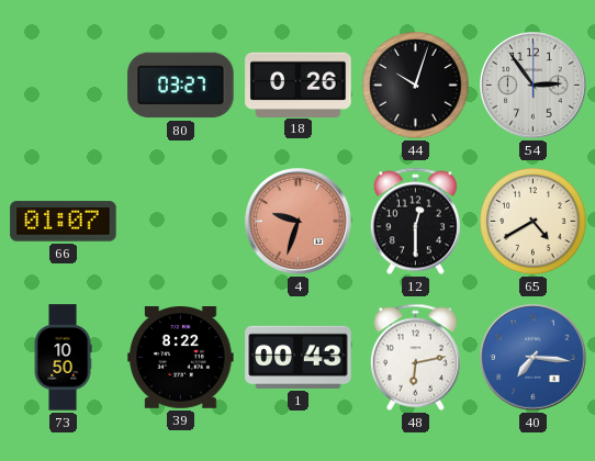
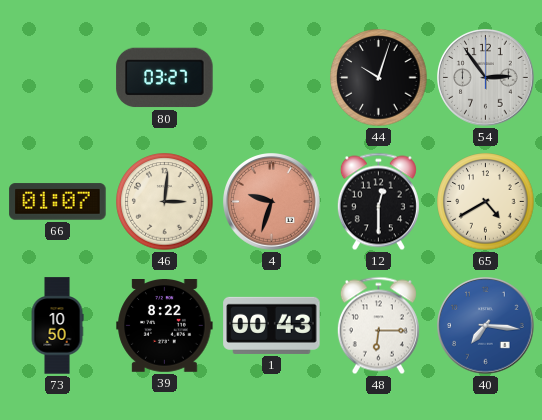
18: 0:26 -> none (299, 85)
46: none -> 3:01 (165, 202)
48: 6:13 -> 6:15 (378, 326)
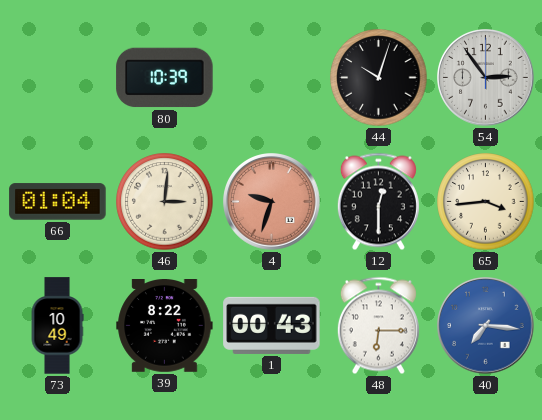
80: 03:27 -> 10:39 (165, 78)
66: 01:07 -> 01:04 (58, 202)
65: 4:40 -> 3:44 (486, 202)
73: 10:50 -> 10:49 (57, 326)
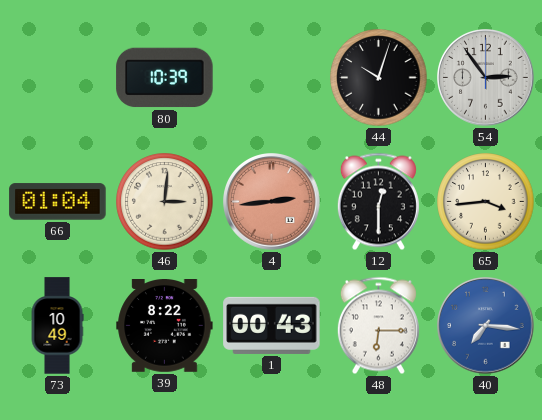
4: 9:33 -> 2:44 (272, 202)
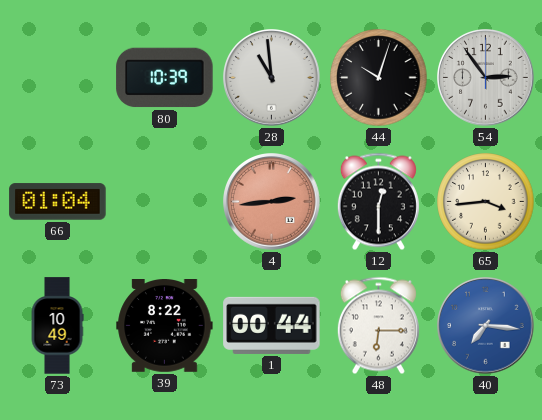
28: none -> 10:59 (272, 78)
46: 3:01 -> none (165, 202)
1: 00:43 -> 00:44 (272, 325)
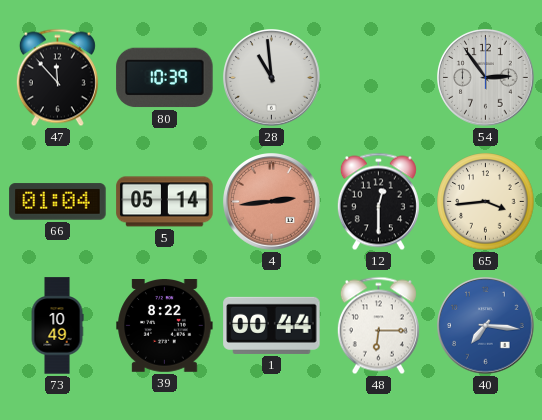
47: none -> 11:53 (57, 78)
44: 10:03 -> none (379, 78)
5: none -> 05:14 (165, 202)
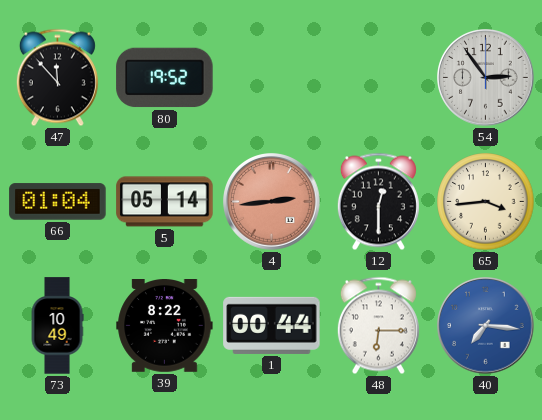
80: 10:39 -> 19:52 (165, 78)
28: 10:59 -> none (272, 78)
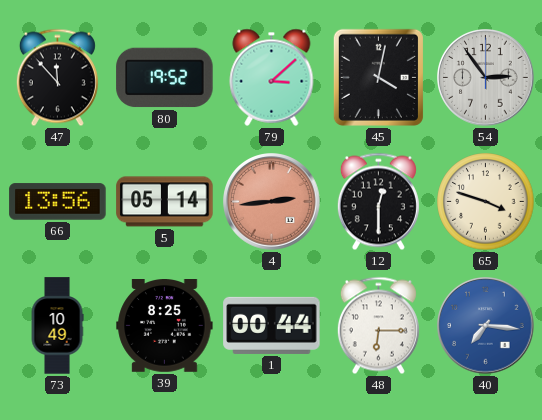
79: none -> 3:08 (272, 77)
45: none -> 4:02 (378, 77)
66: 01:04 -> 13:56 (58, 202)
65: 3:44 -> 3:48 (486, 202)
39: 8:22 -> 8:25 (165, 326)
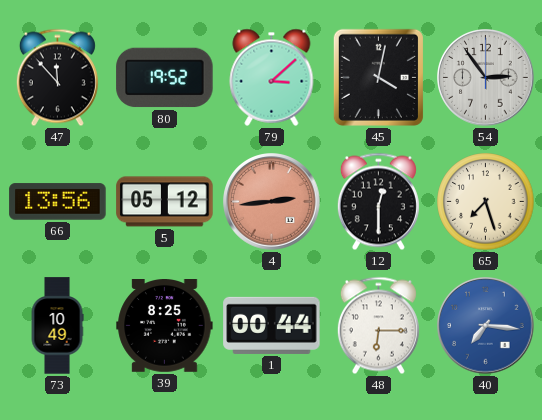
5: 05:14 -> 05:12 (165, 202)
65: 3:48 -> 7:27 (486, 202)
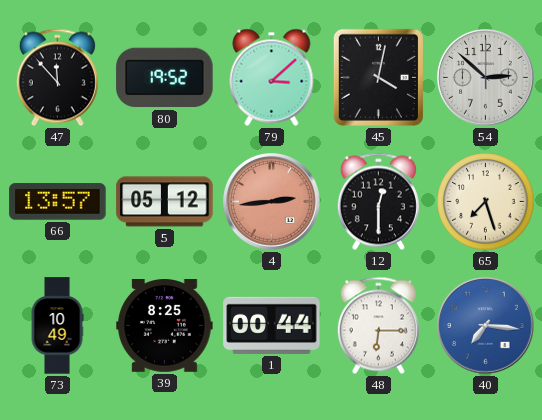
54: 2:54 -> 2:52 (486, 78)
66: 13:56 -> 13:57 (58, 202)
